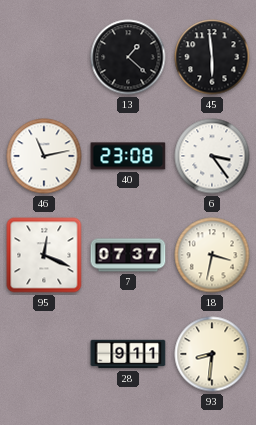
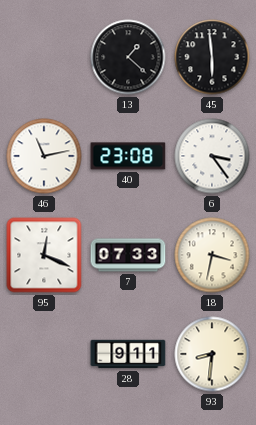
7: 07:37 -> 07:33 (128, 255)
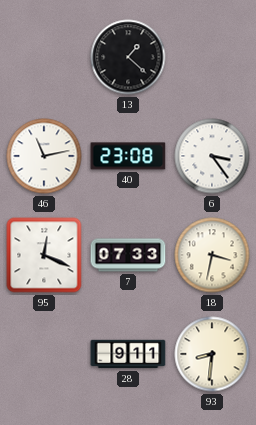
45: 5:59 -> none (212, 57)
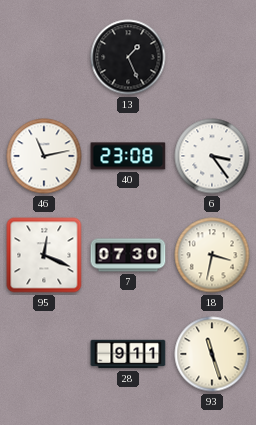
13: 1:22 -> 1:26 (128, 57)
7: 07:33 -> 07:30 (128, 255)
93: 8:31 -> 11:27 (212, 354)
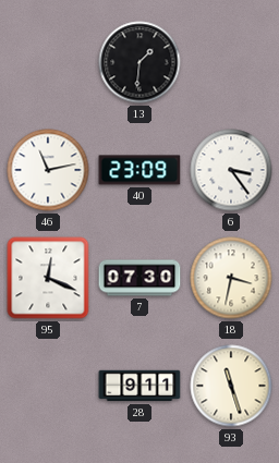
13: 1:26 -> 1:31 (139, 62)
40: 23:08 -> 23:09 (139, 170)
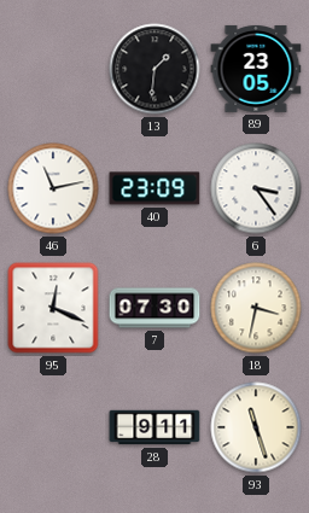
89: none -> 23:05 (256, 69)
